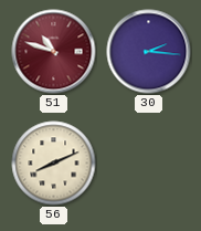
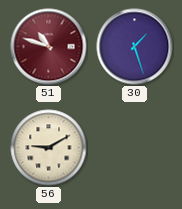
30: 2:16 -> 1:27 (135, 47)
56: 8:11 -> 9:10 (49, 148)
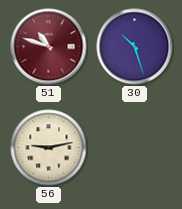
30: 1:27 -> 10:27 (135, 47)
56: 9:10 -> 9:13 (49, 148)
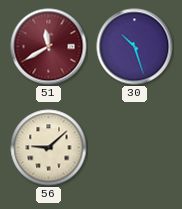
51: 10:48 -> 11:40 (49, 47)
56: 9:13 -> 9:08 (49, 148)
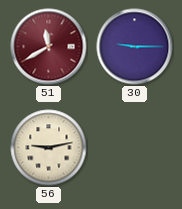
30: 10:27 -> 9:15 (135, 47)
56: 9:08 -> 9:13 (49, 148)
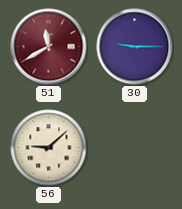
56: 9:13 -> 9:08 (49, 148)
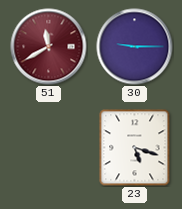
56: 9:08 -> none (49, 148)
23: none -> 5:18 (135, 148)
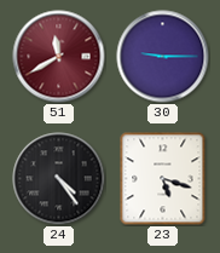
24: none -> 4:24 (59, 179)
